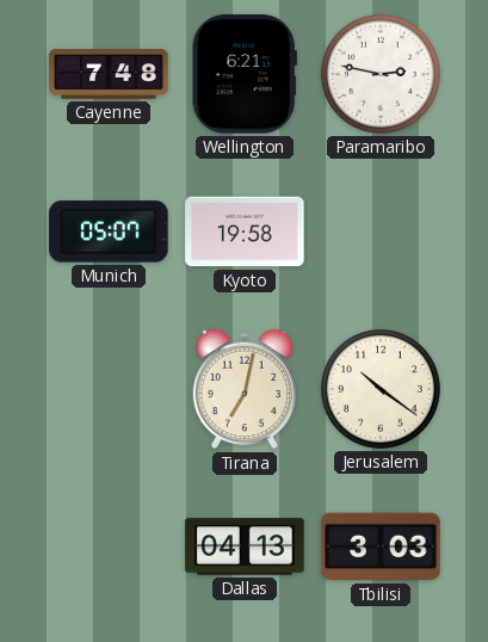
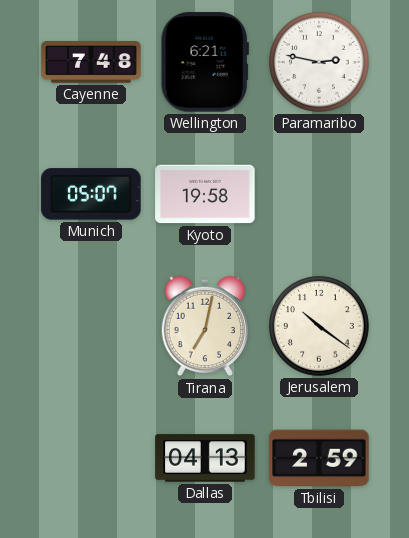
Tbilisi: 3:03 -> 2:59 (319, 458)
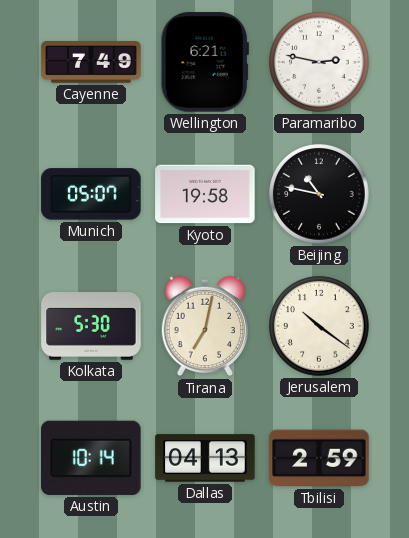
Cayenne: 7:48 -> 7:49 (91, 62)
Beijing: none -> 10:47 (320, 195)
Kolkata: none -> 5:30 (91, 326)
Austin: none -> 10:14 (91, 458)
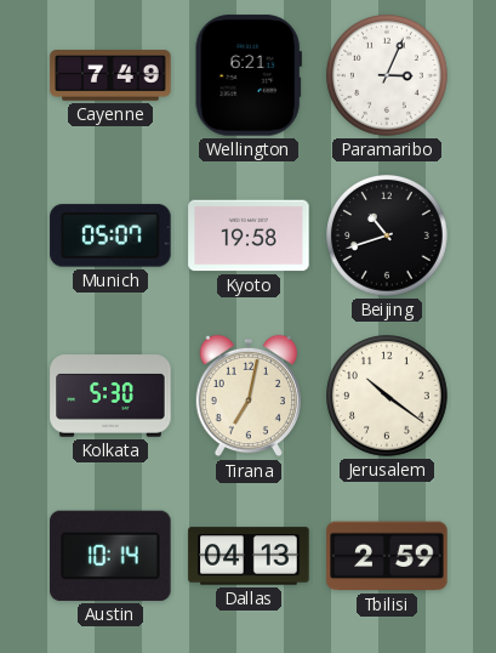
Paramaribo: 2:47 -> 3:04 (388, 76)
Beijing: 10:47 -> 10:42 (388, 237)
